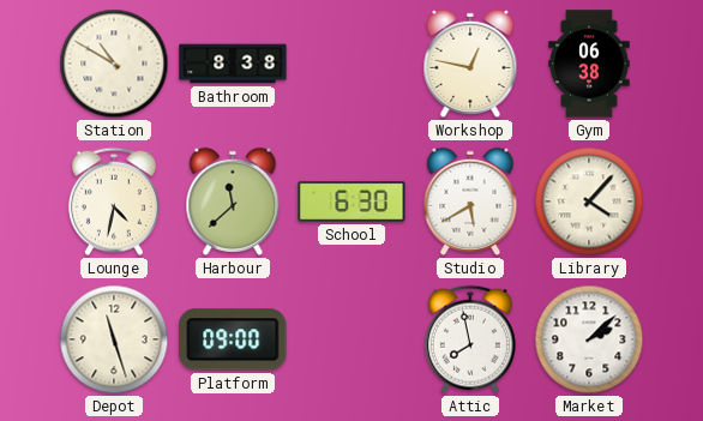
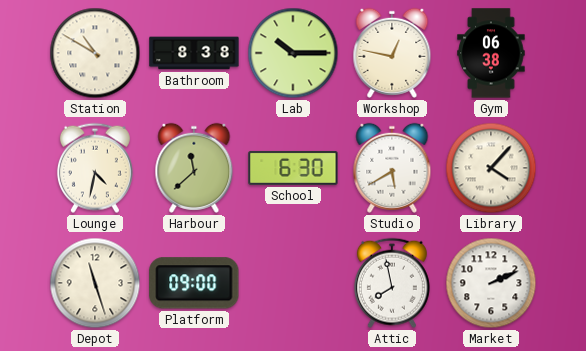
Lab: none -> 10:15 (293, 53)
Market: 2:08 -> 2:11 (491, 283)
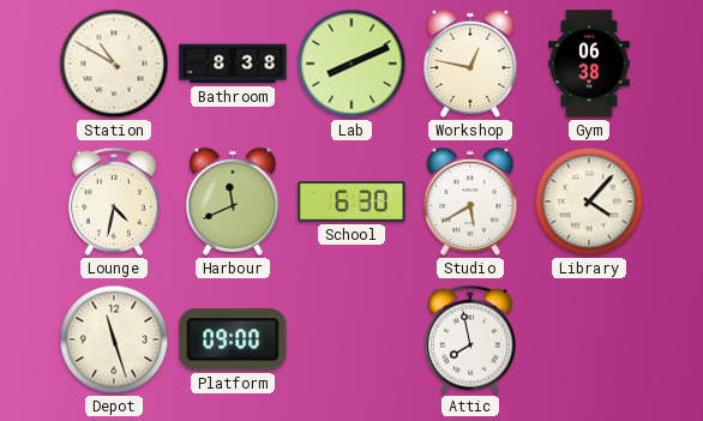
Lab: 10:15 -> 8:11 (351, 64)
Harbour: 11:38 -> 11:41 (233, 202)
Market: 2:11 -> none (491, 283)
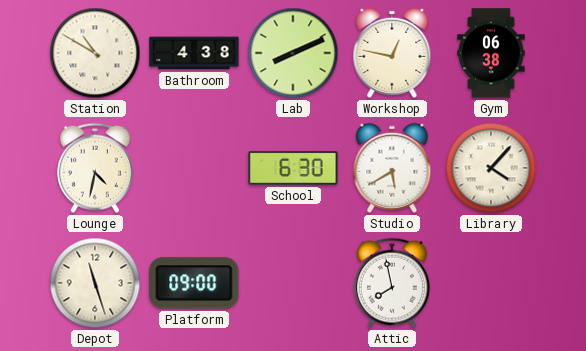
Bathroom: 8:38 -> 4:38 (194, 53)
Harbour: 11:41 -> none (233, 202)
